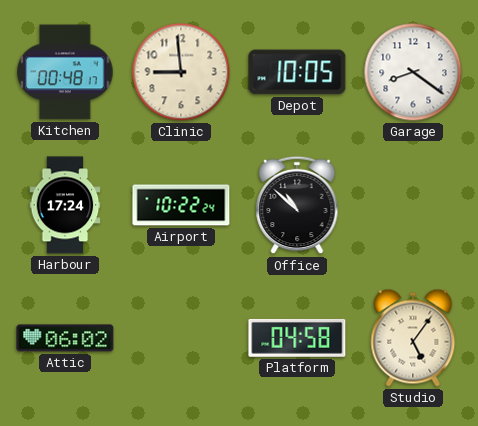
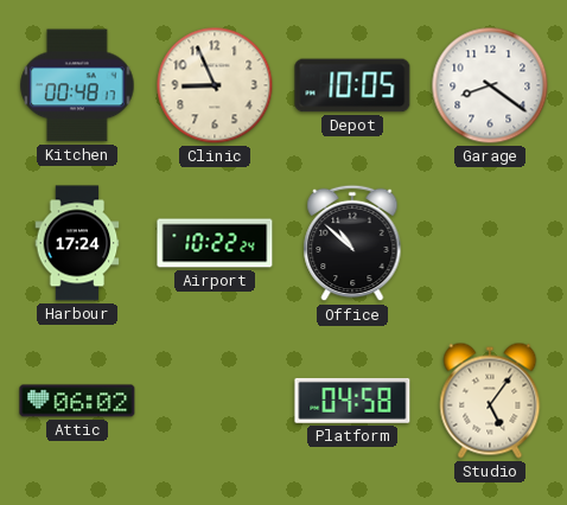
Clinic: 8:59 -> 8:56 (215, 85)
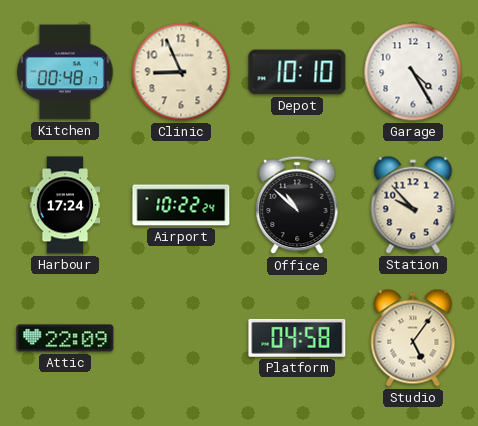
Depot: 10:05 -> 10:10 (297, 72)
Garage: 8:21 -> 4:25 (413, 72)
Station: none -> 9:53 (413, 205)
Attic: 06:02 -> 22:09 (65, 338)
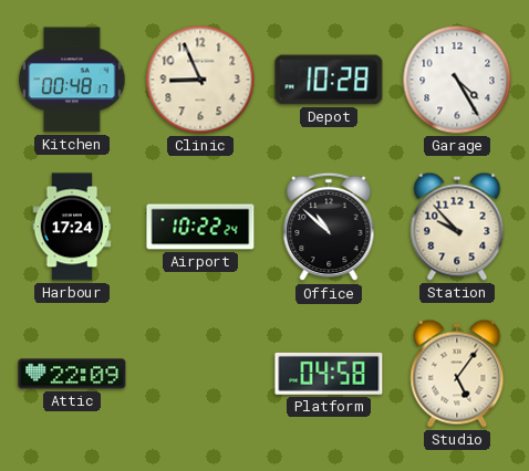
Depot: 10:10 -> 10:28 (329, 80)
